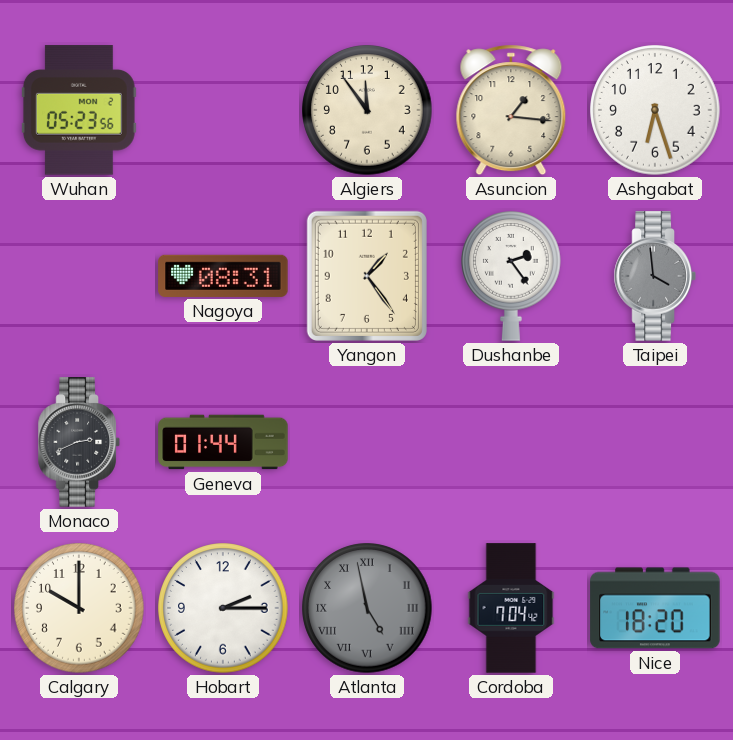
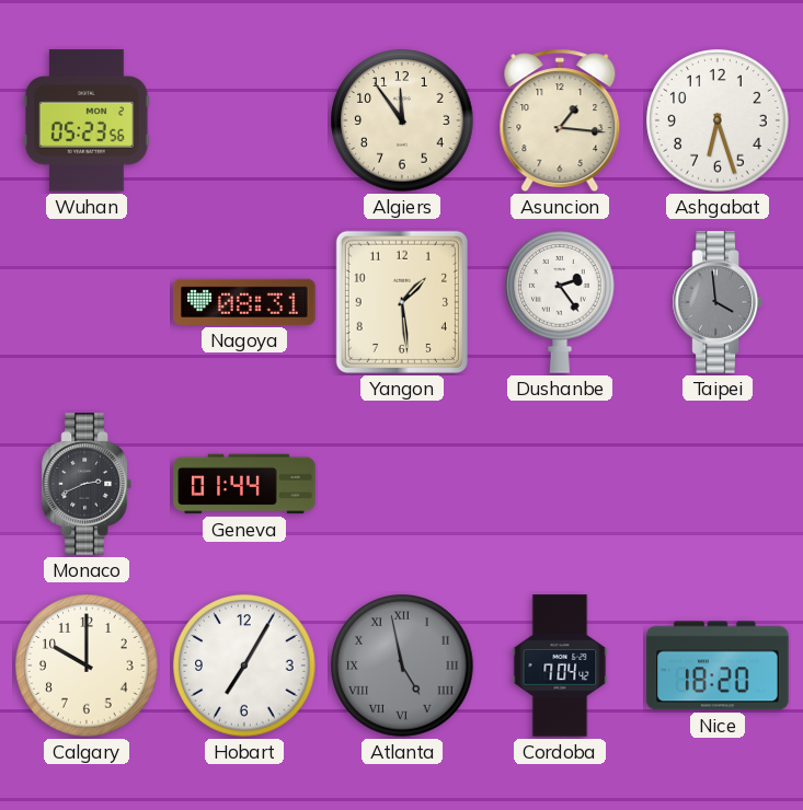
Yangon: 1:24 -> 1:29 (402, 302)
Hobart: 2:15 -> 7:05 (244, 666)
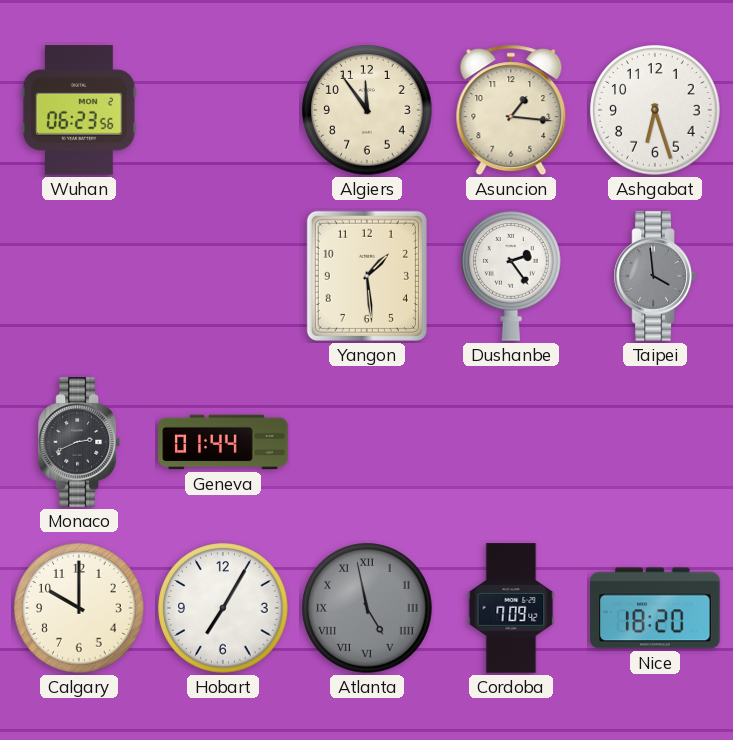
Wuhan: 05:23 -> 06:23 (79, 110)
Nagoya: 08:31 -> none (244, 302)
Cordoba: 7:04 -> 7:09 (511, 608)
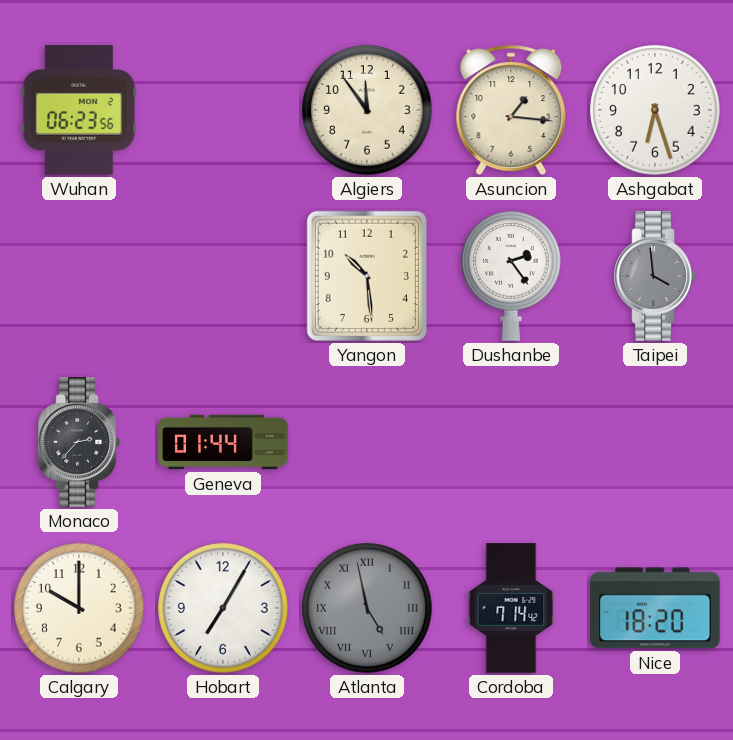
Yangon: 1:29 -> 10:29 (367, 276)
Monaco: 2:41 -> 2:37 (79, 442)
Cordoba: 7:09 -> 7:14 (511, 608)
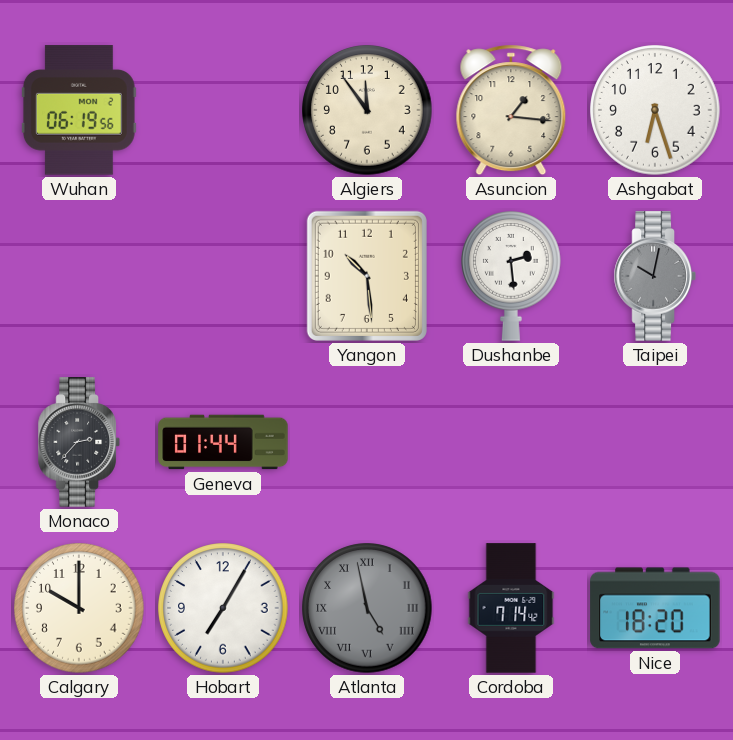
Wuhan: 06:23 -> 06:19 (79, 110)
Dushanbe: 2:24 -> 2:29 (512, 277)
Taipei: 3:59 -> 10:02 (655, 276)
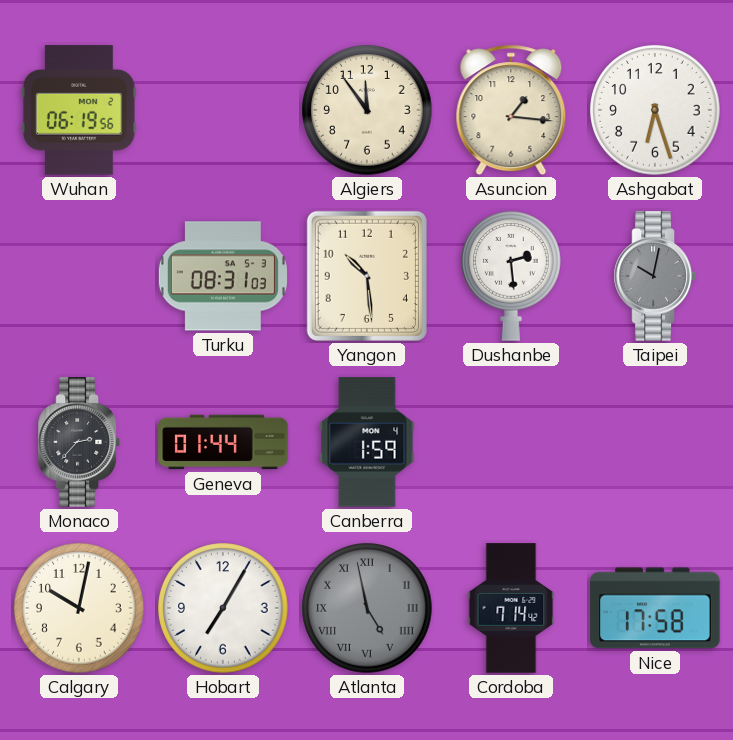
Turku: none -> 08:31 (223, 276)
Canberra: none -> 1:59 (367, 442)
Calgary: 10:00 -> 10:02 (79, 608)
Nice: 18:20 -> 17:58 (655, 608)
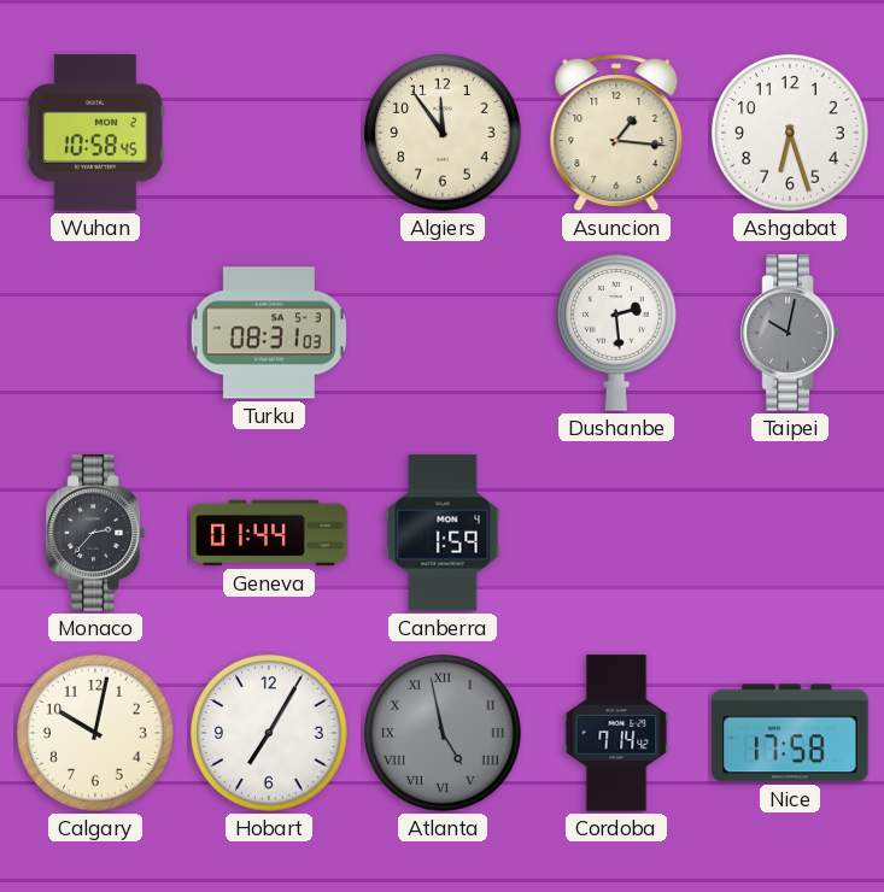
Wuhan: 06:19 -> 10:58 (95, 133)
Yangon: 10:29 -> none (367, 276)
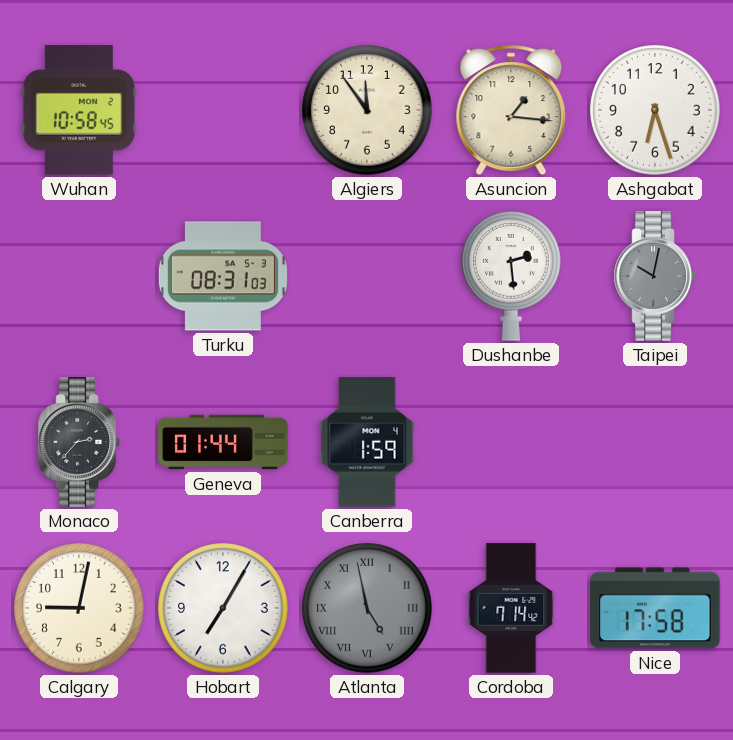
Calgary: 10:02 -> 9:02 (79, 608)
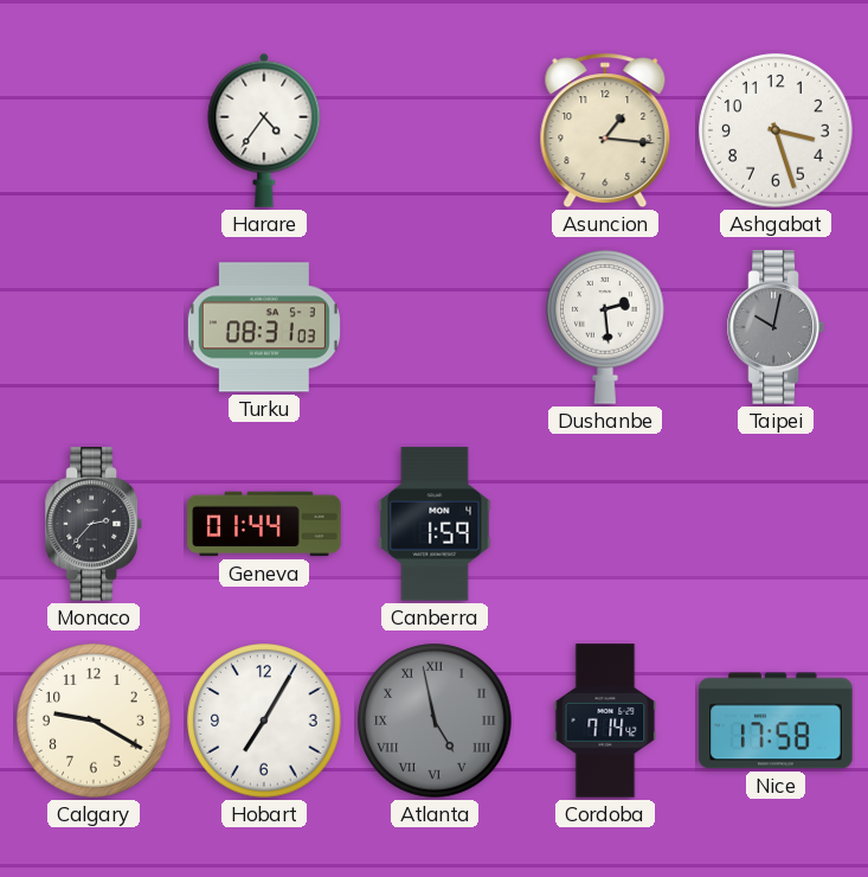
Wuhan: 10:58 -> none (79, 110)
Harare: none -> 4:36 (264, 130)
Algiers: 11:54 -> none (367, 110)
Ashgabat: 6:27 -> 3:27 (776, 130)
Calgary: 9:02 -> 9:20 (94, 721)
